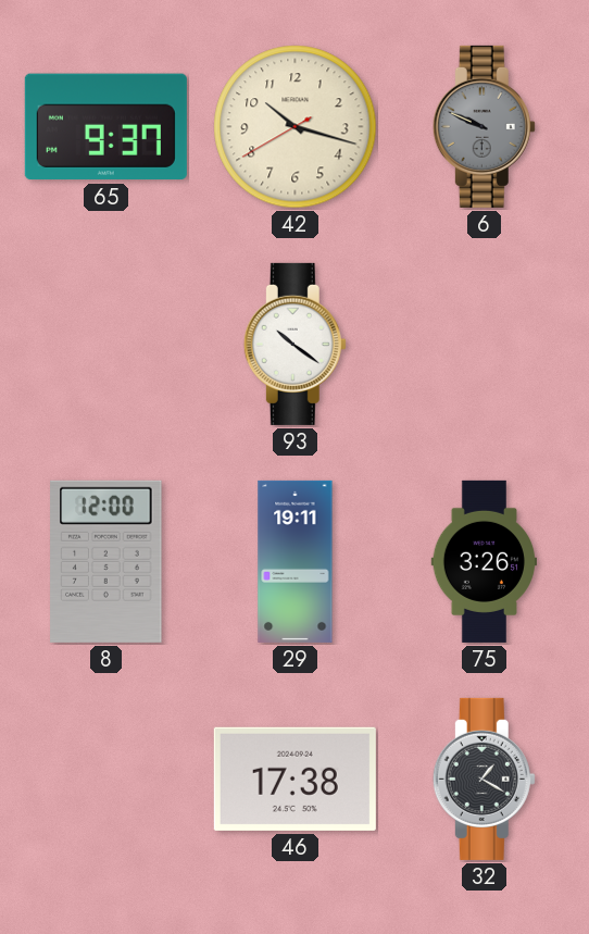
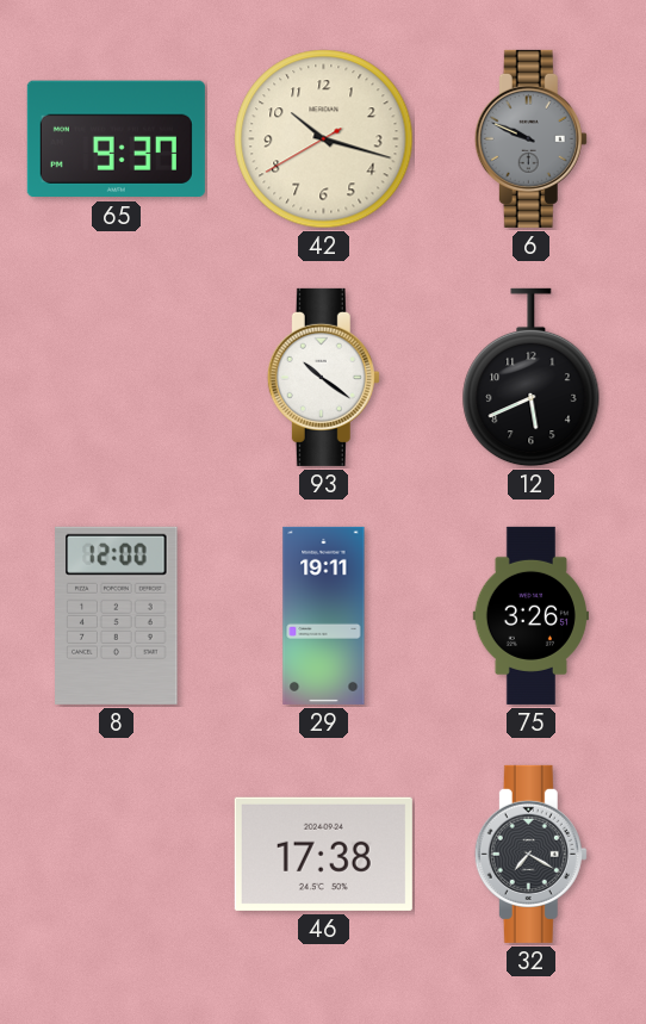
12: none -> 5:41 (532, 378)
32: 1:20 -> 7:20 (530, 854)
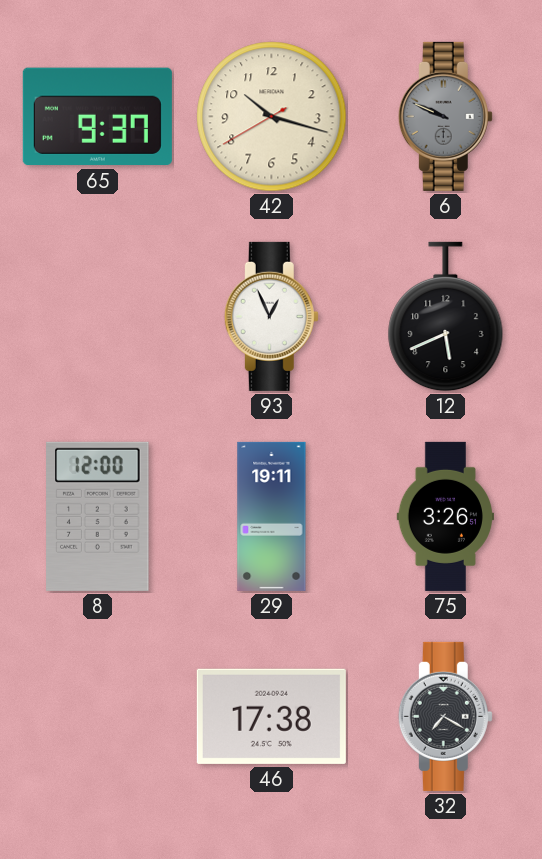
93: 10:21 -> 12:56 (271, 316)
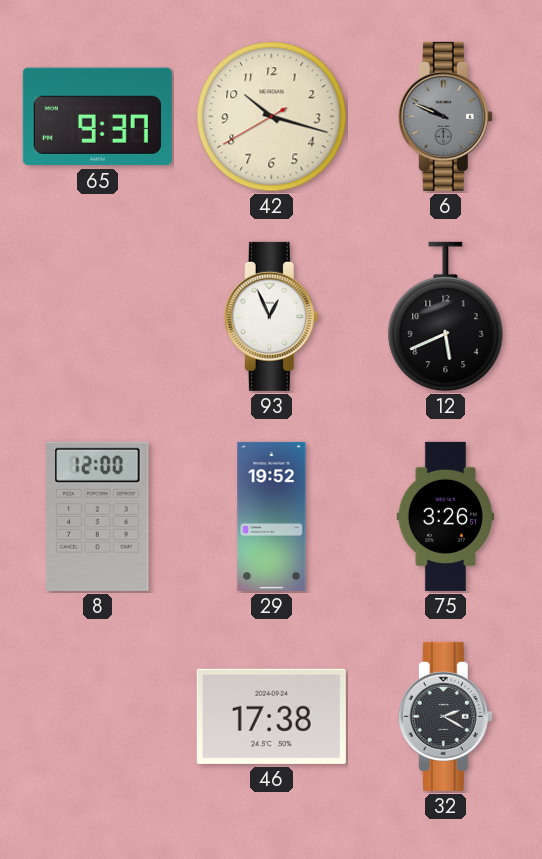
29: 19:11 -> 19:52 (272, 516)
32: 7:20 -> 2:20 (445, 716)
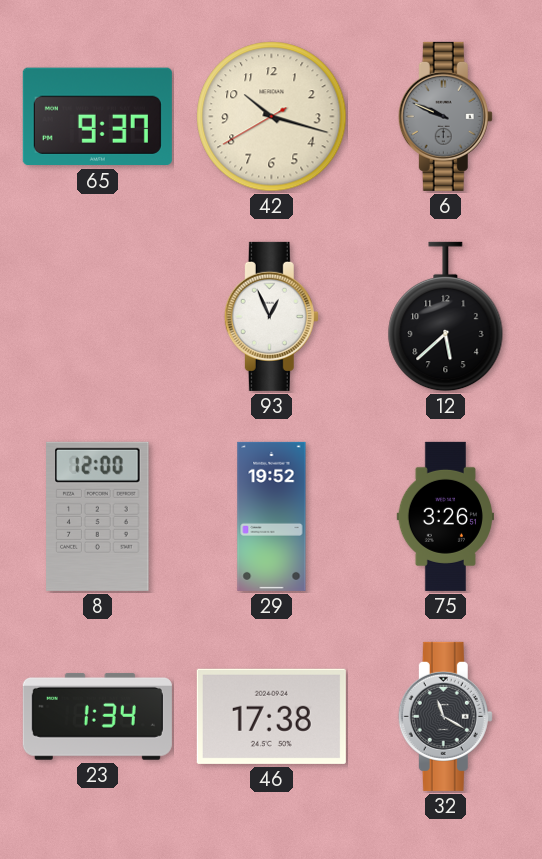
12: 5:41 -> 5:38 (446, 317)
23: none -> 1:34 (97, 716)
32: 2:20 -> 11:20 (445, 716)
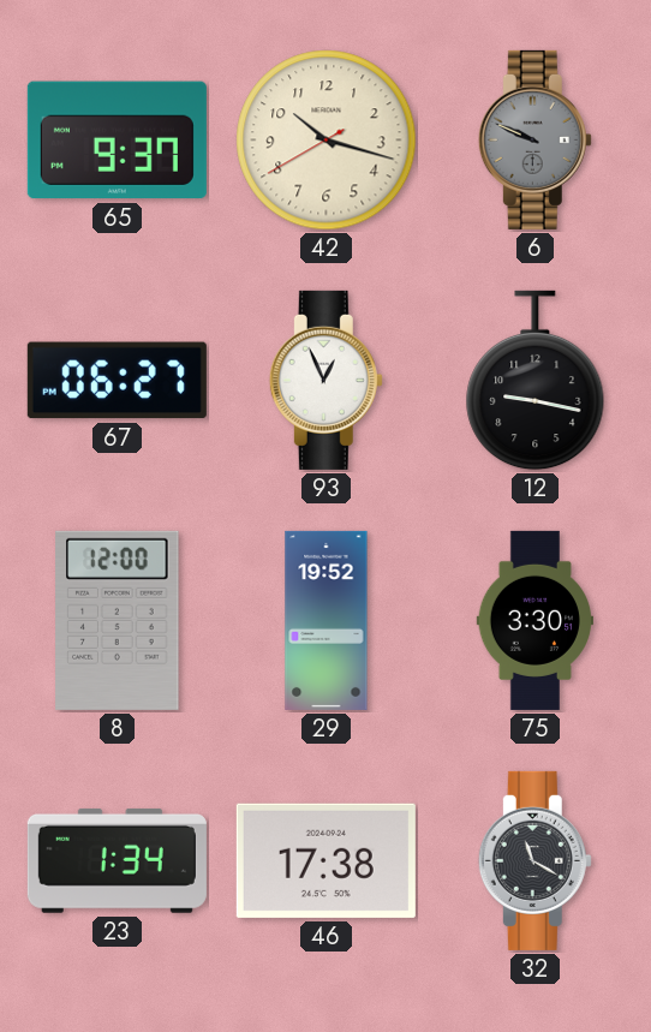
67: none -> 06:27 (117, 381)
12: 5:38 -> 9:17 (536, 381)
75: 3:26 -> 3:30 (534, 620)
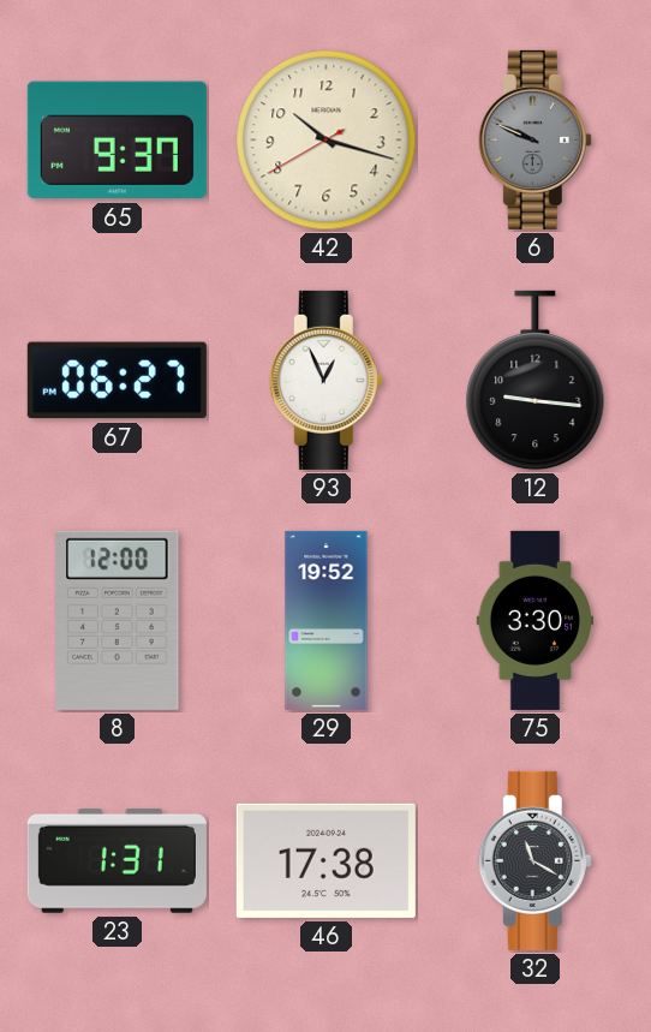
12: 9:17 -> 9:16 (536, 381)
23: 1:34 -> 1:31 (117, 860)
